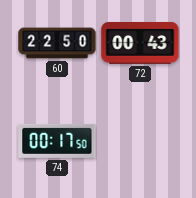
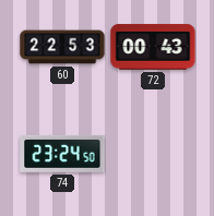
60: 22:50 -> 22:53 (62, 47)
74: 00:17 -> 23:24 (62, 154)
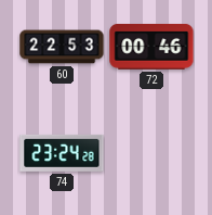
72: 00:43 -> 00:46 (151, 47)
74: 23:24:50 -> 23:24:28 (62, 153)
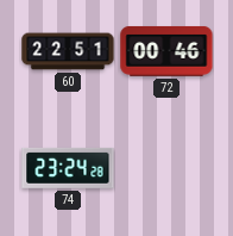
60: 22:53 -> 22:51 (68, 51)
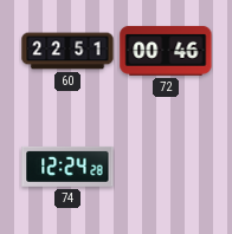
74: 23:24 -> 12:24 (67, 167)
